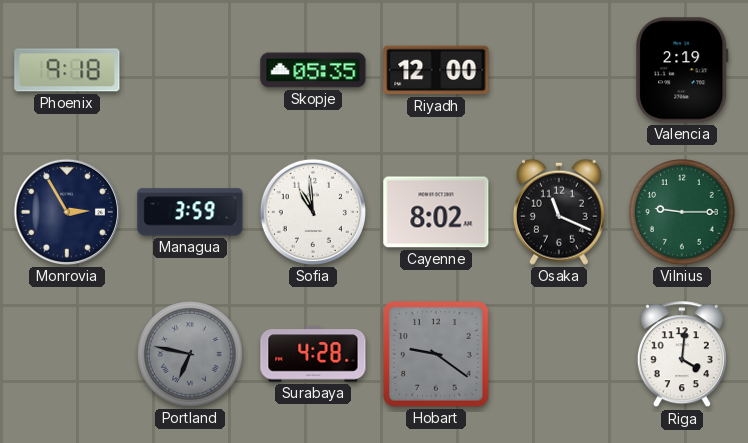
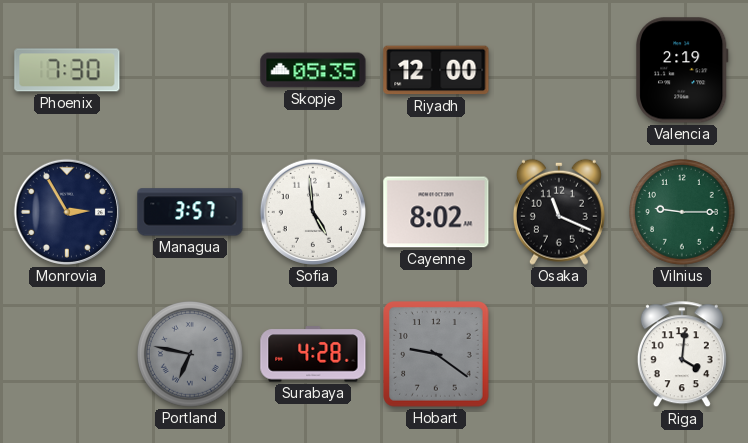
Phoenix: 9:18 -> 7:30 (67, 70)
Managua: 3:59 -> 3:57 (190, 212)
Sofia: 10:59 -> 4:59 (313, 212)
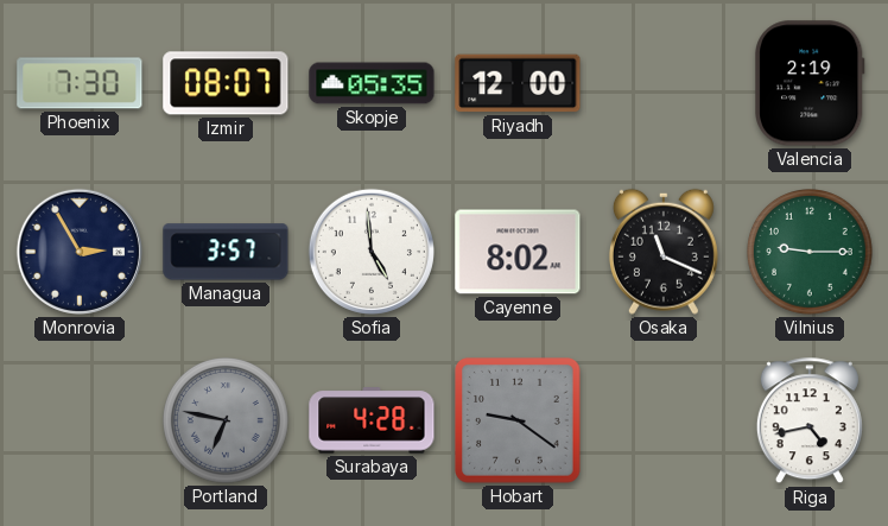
Izmir: none -> 08:07 (226, 83)
Riga: 4:01 -> 4:43 (810, 422)
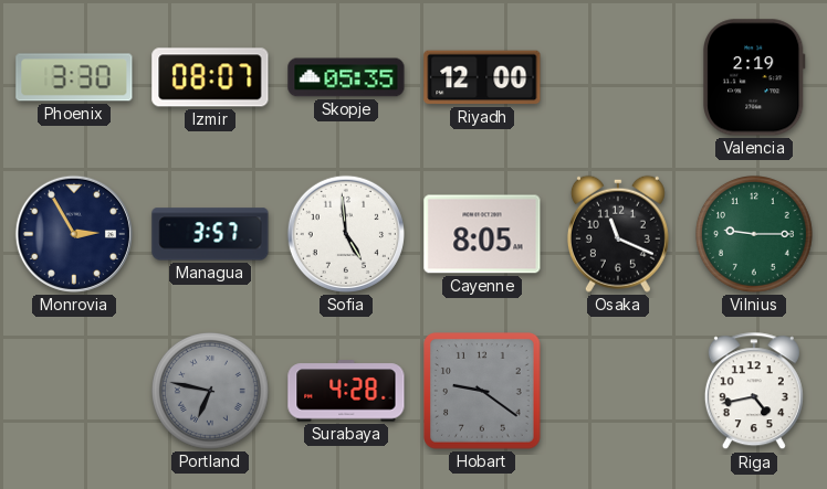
Phoenix: 7:30 -> 3:30 (74, 77)
Cayenne: 8:02 -> 8:05 (482, 234)
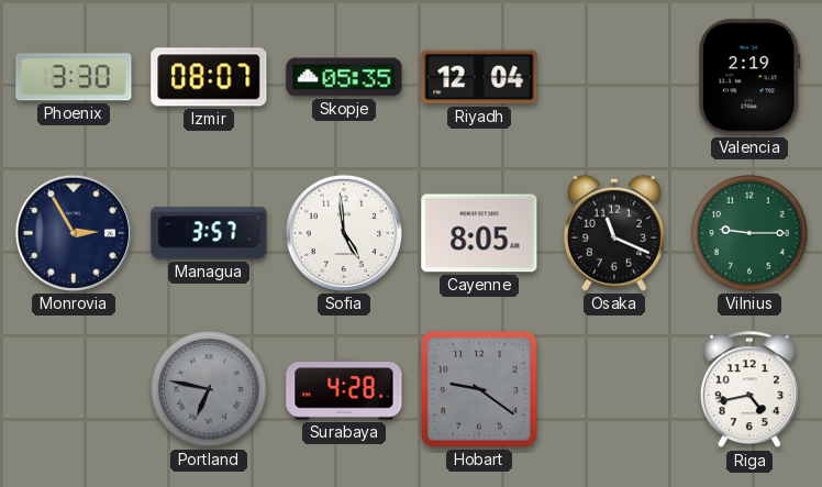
Riyadh: 12:00 -> 12:04 (479, 77)
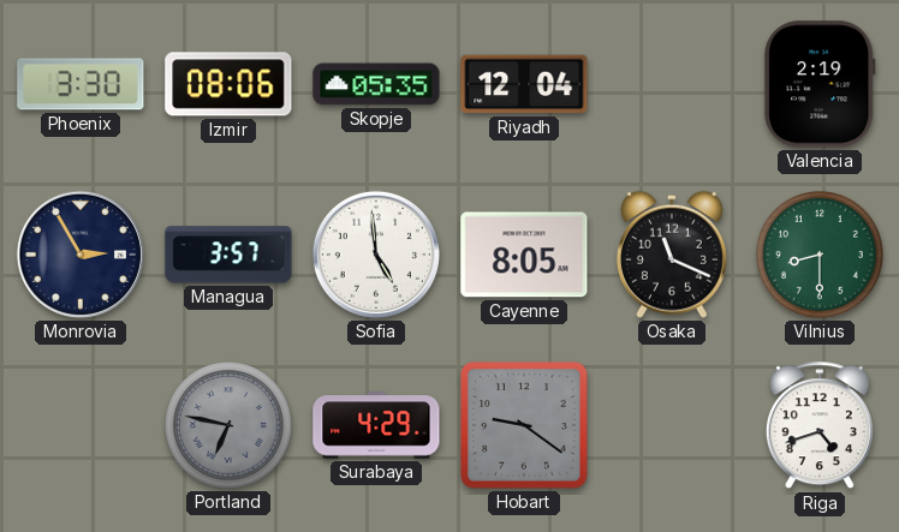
Izmir: 08:07 -> 08:06 (228, 84)
Vilnius: 9:15 -> 8:30 (821, 256)
Surabaya: 4:28 -> 4:29 (376, 425)
Riga: 4:43 -> 4:42 (820, 426)
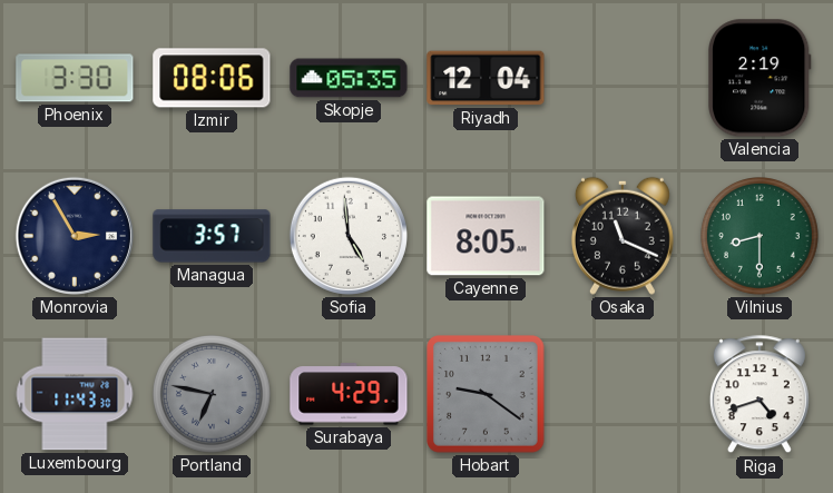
Luxembourg: none -> 11:43 (75, 394)
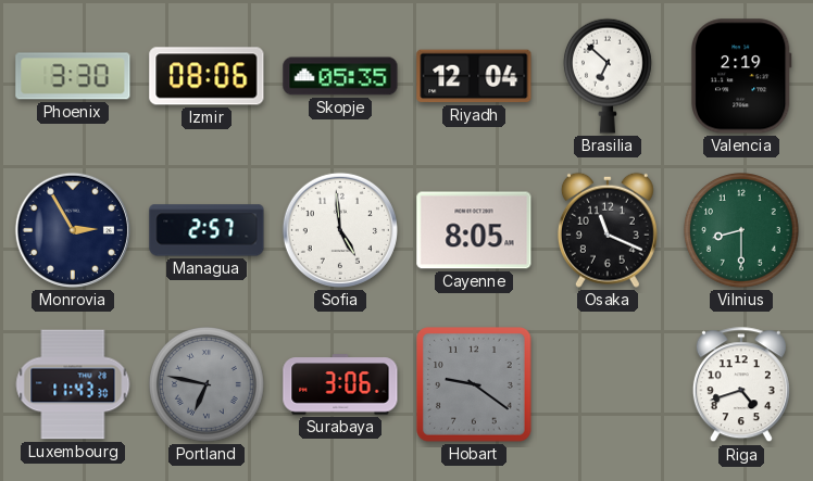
Brasilia: none -> 6:52 (608, 76)
Managua: 3:57 -> 2:57 (207, 230)
Surabaya: 4:29 -> 3:06 (340, 384)
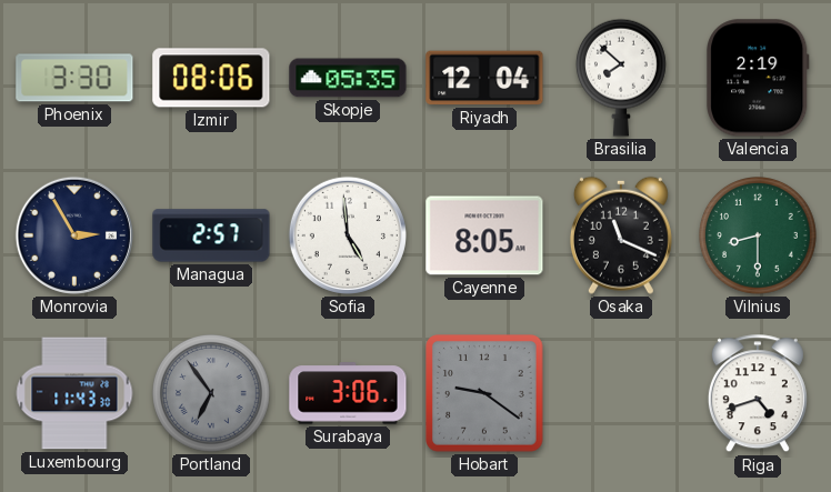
Brasilia: 6:52 -> 7:52 (621, 78)
Portland: 6:47 -> 6:54 (212, 394)
